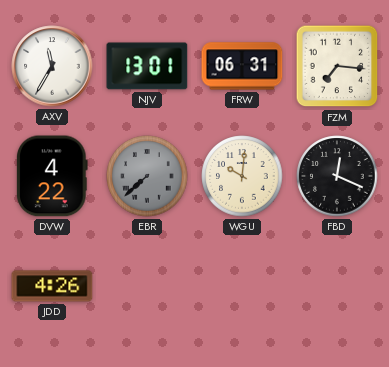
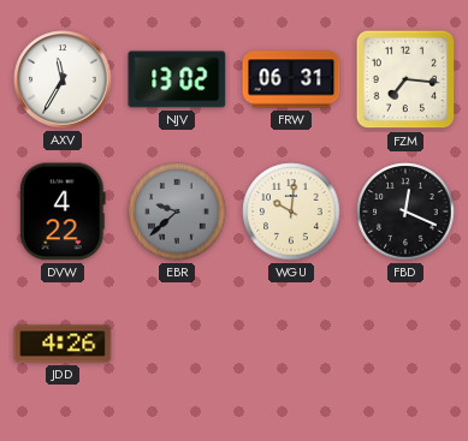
NJV: 13:01 -> 13:02 (177, 79)
EBR: 7:38 -> 9:38 (177, 211)
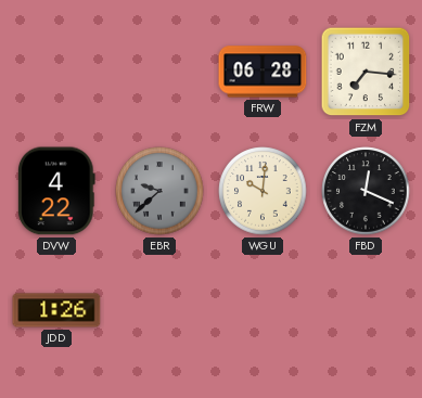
AXV: 11:35 -> none (63, 79)
NJV: 13:02 -> none (177, 79)
FRW: 06:31 -> 06:28 (263, 72)
JDD: 4:26 -> 1:26 (56, 310)
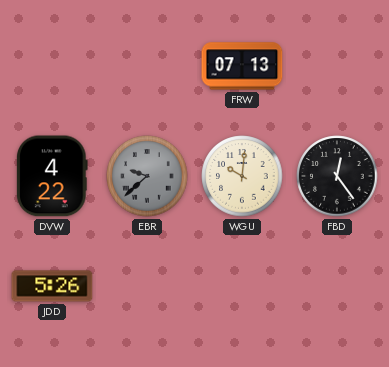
FRW: 06:28 -> 07:13 (242, 66)
FZM: 7:16 -> none (366, 72)
FBD: 12:19 -> 12:24 (337, 176)
JDD: 1:26 -> 5:26 (52, 286)
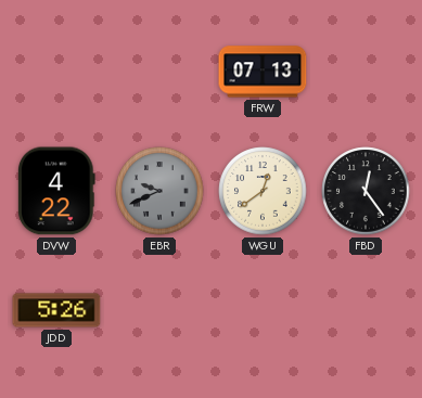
EBR: 9:38 -> 9:41 (159, 191)
WGU: 10:01 -> 12:39 (263, 191)
